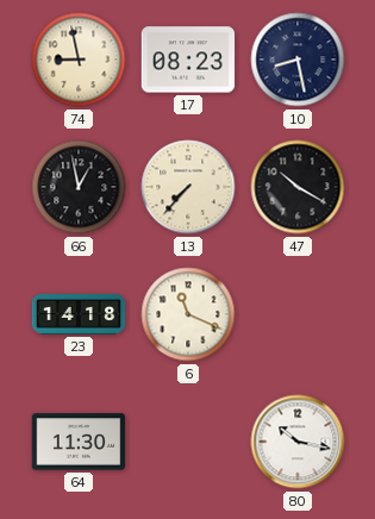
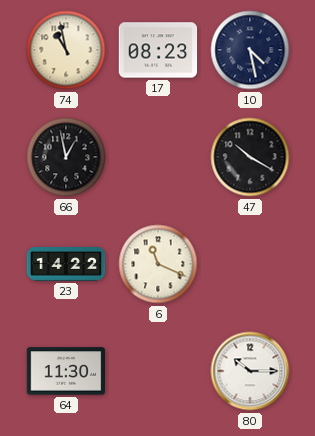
74: 8:58 -> 10:58 (66, 50)
10: 8:28 -> 4:28 (250, 50)
13: 7:37 -> none (188, 187)
23: 14:18 -> 14:22 (66, 265)
80: 10:17 -> 10:15 (250, 371)
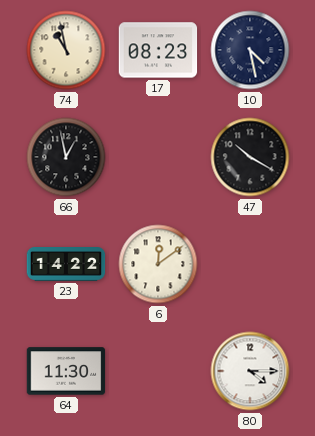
6: 11:19 -> 12:09 (158, 264)
80: 10:15 -> 4:15 (250, 371)
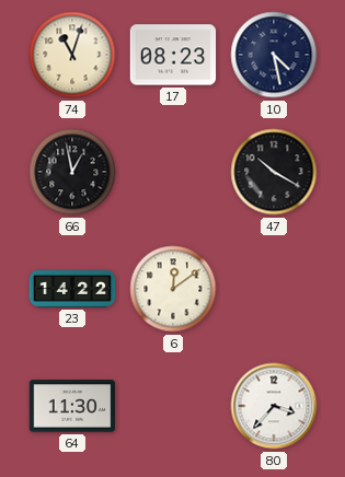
74: 10:58 -> 11:03 (72, 55)
80: 4:15 -> 3:37 (274, 406)
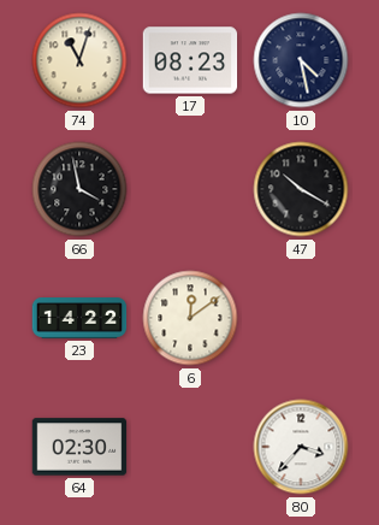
66: 12:58 -> 3:58 (79, 189)
64: 11:30 -> 02:30 (79, 447)
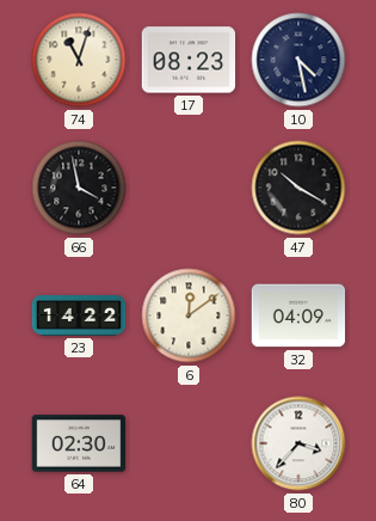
32: none -> 04:09 (298, 315)
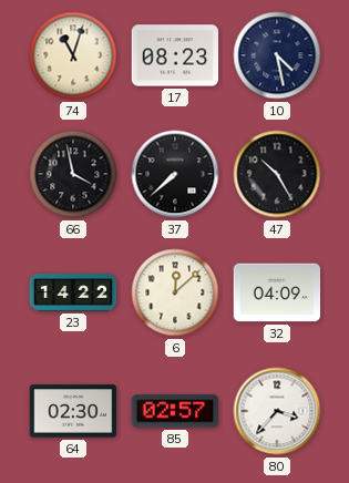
37: none -> 7:38 (175, 174)
47: 10:20 -> 10:25 (277, 174)
6: 12:09 -> 12:08 (175, 292)
85: none -> 02:57 (175, 411)
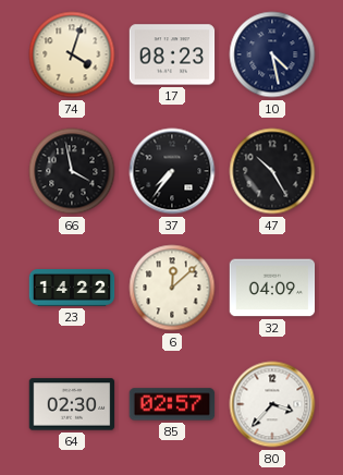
74: 11:03 -> 4:03 (72, 54)
37: 7:38 -> 7:36 (172, 171)
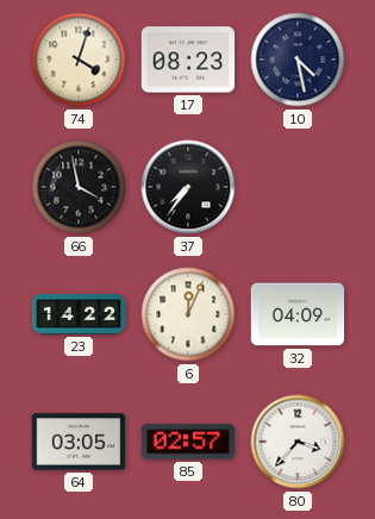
47: 10:25 -> none (272, 171)
6: 12:08 -> 12:04 (188, 314)
64: 02:30 -> 03:05 (79, 442)
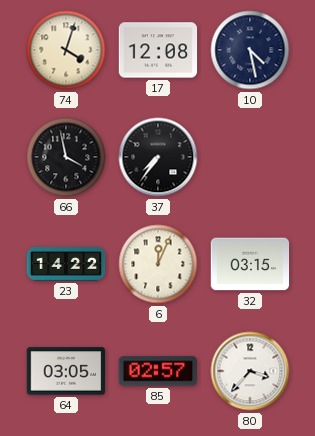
17: 08:23 -> 12:08 (158, 50)
32: 04:09 -> 03:15 (250, 264)
